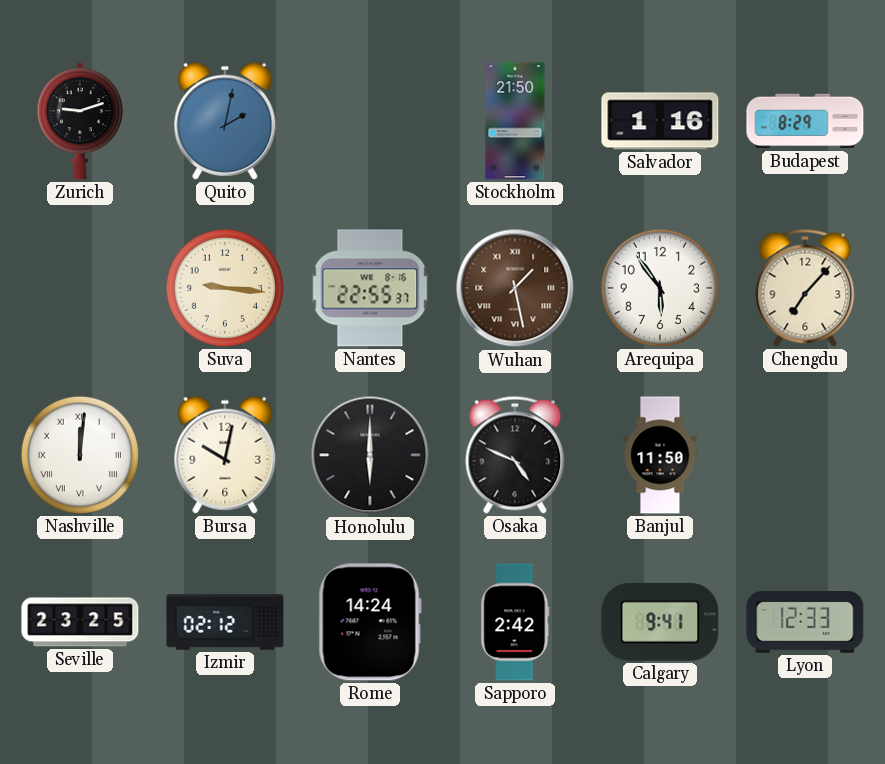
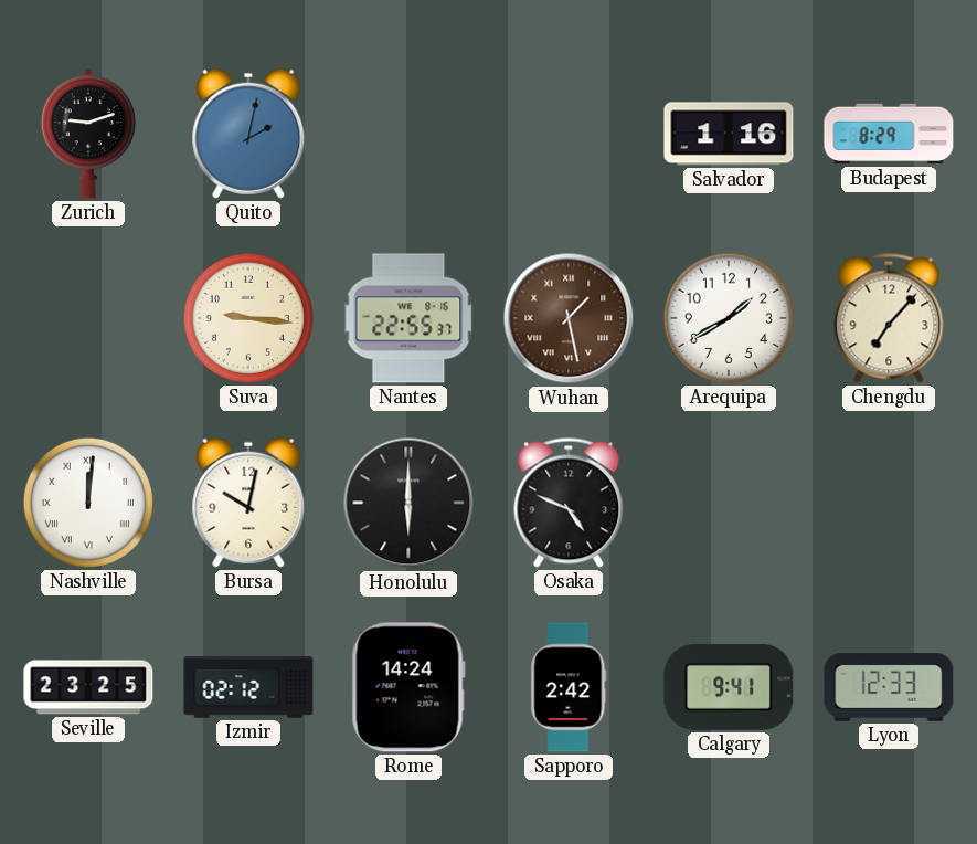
Stockholm: 21:50 -> none (515, 121)
Arequipa: 5:54 -> 1:40 (729, 318)
Banjul: 11:50 -> none (660, 455)
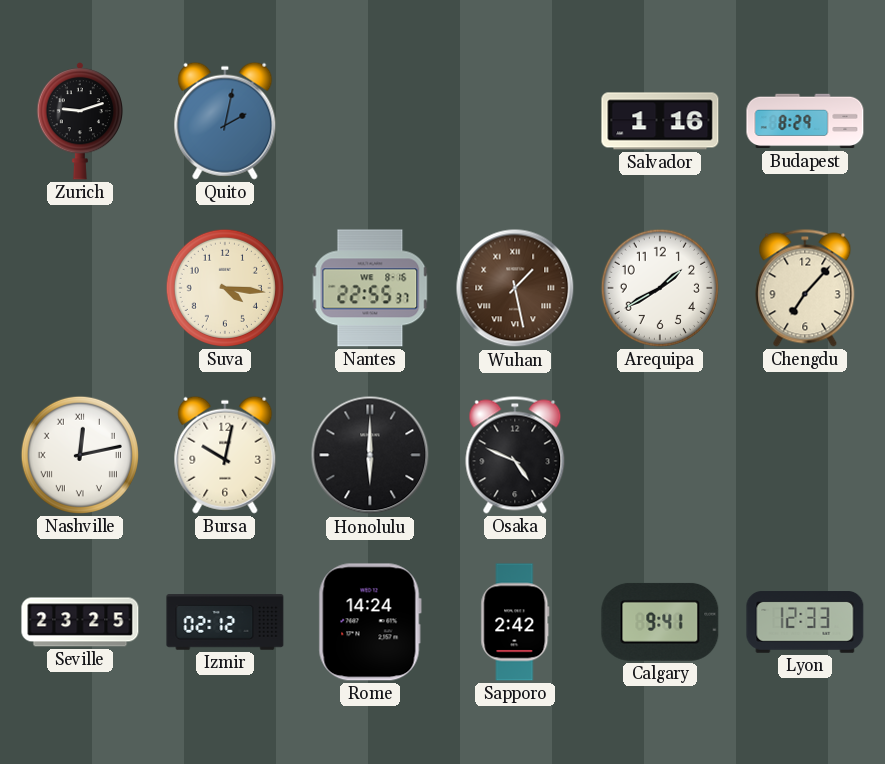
Suva: 9:16 -> 4:16 (225, 288)
Nashville: 12:01 -> 12:13 (80, 455)
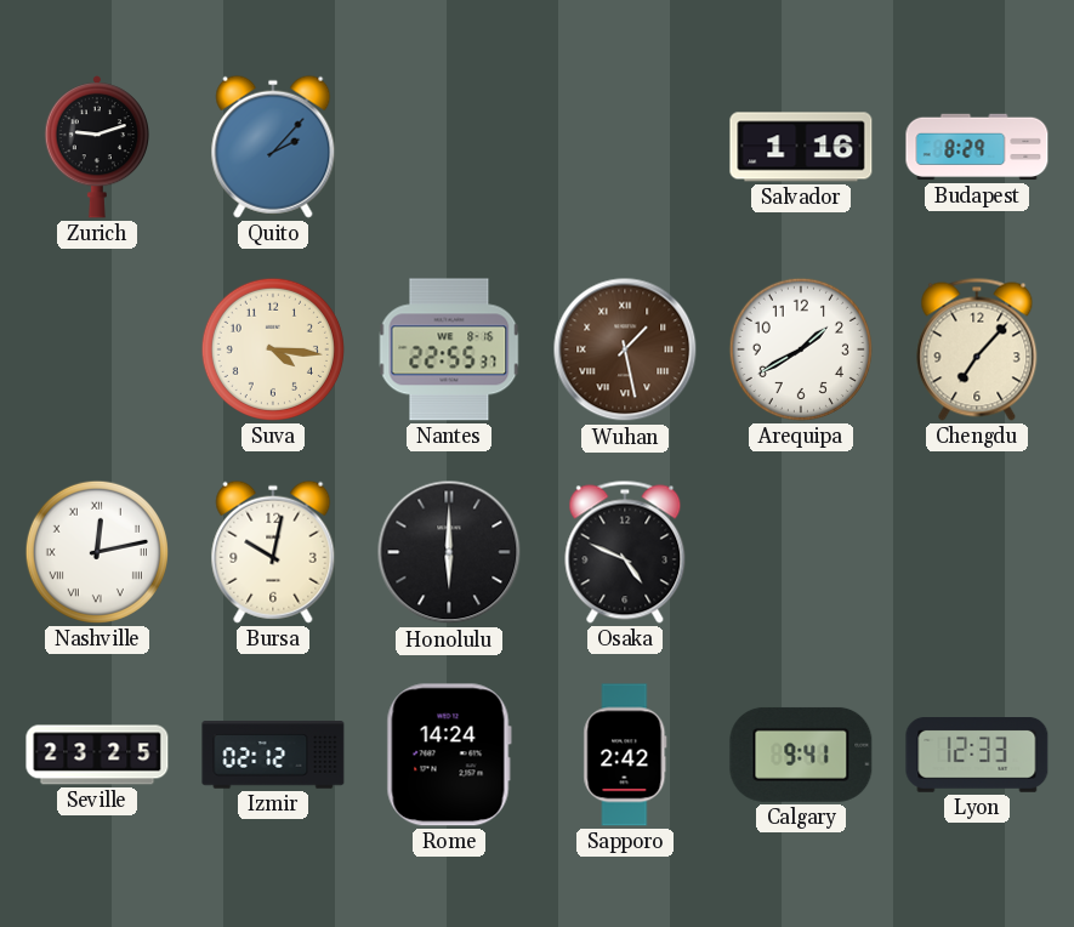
Quito: 2:02 -> 2:07 (273, 147)
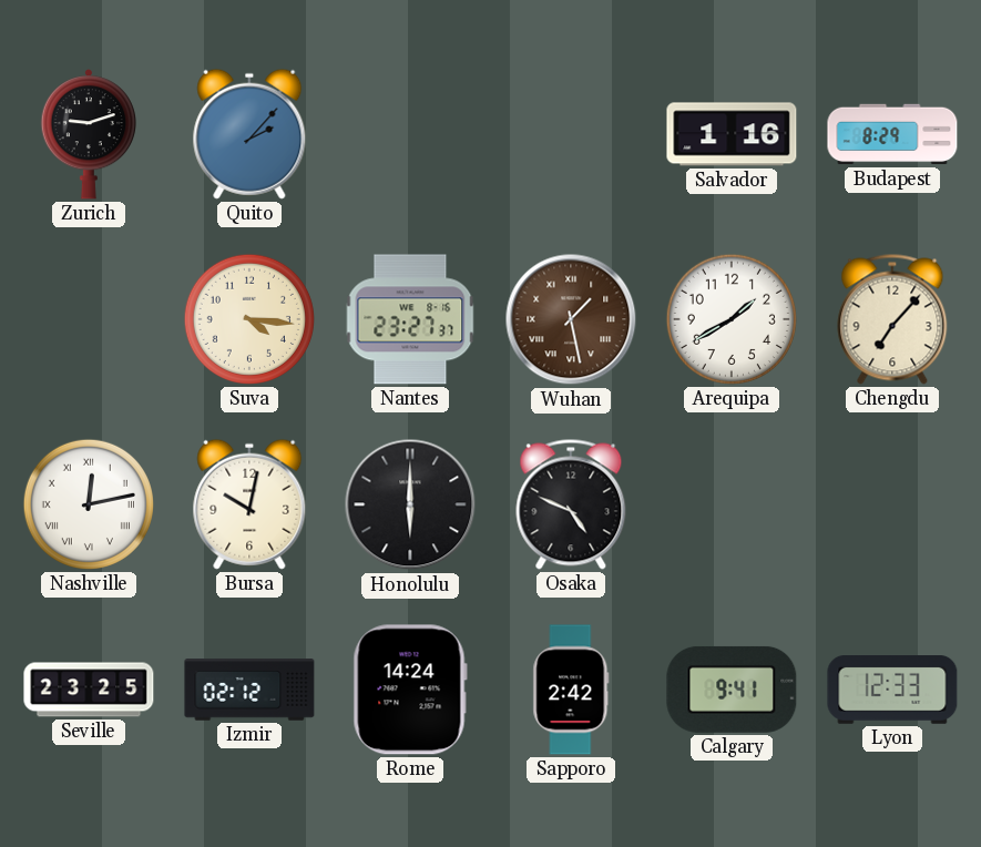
Nantes: 22:55 -> 23:27 (410, 319)
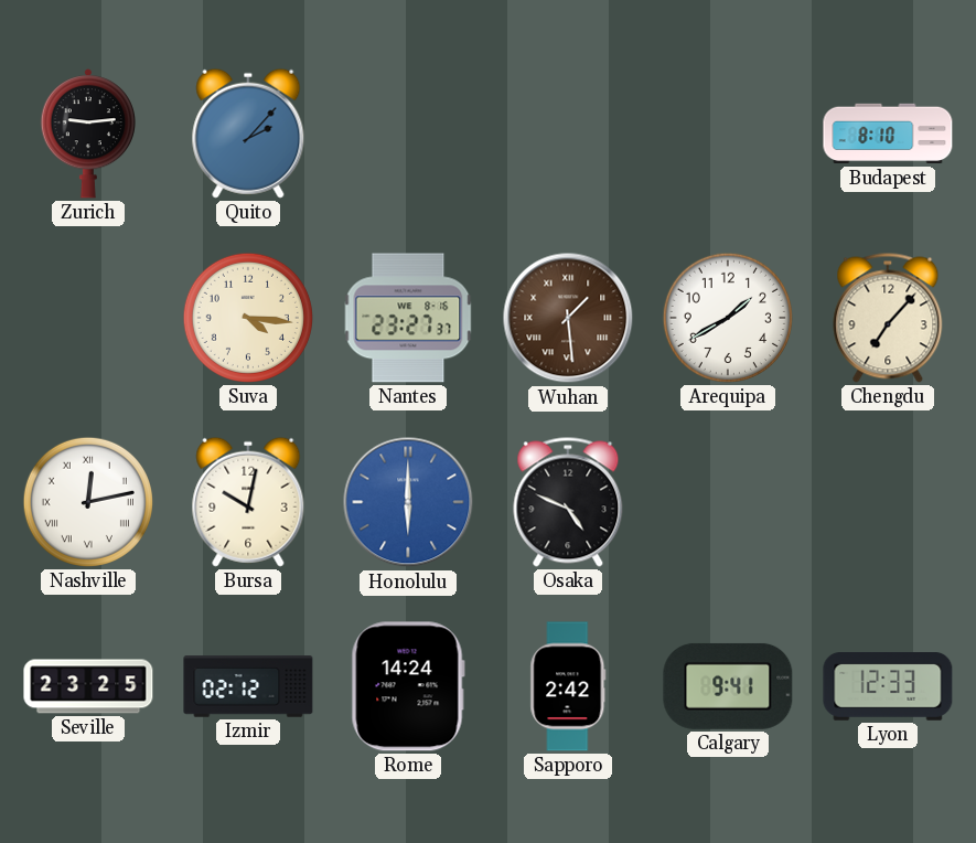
Zurich: 9:12 -> 9:14 (87, 134)
Salvador: 1:16 -> none (732, 134)
Budapest: 8:29 -> 8:10 (888, 134)
Wuhan: 1:28 -> 1:29 (568, 318)
Honolulu dial: black -> blue (408, 502)
